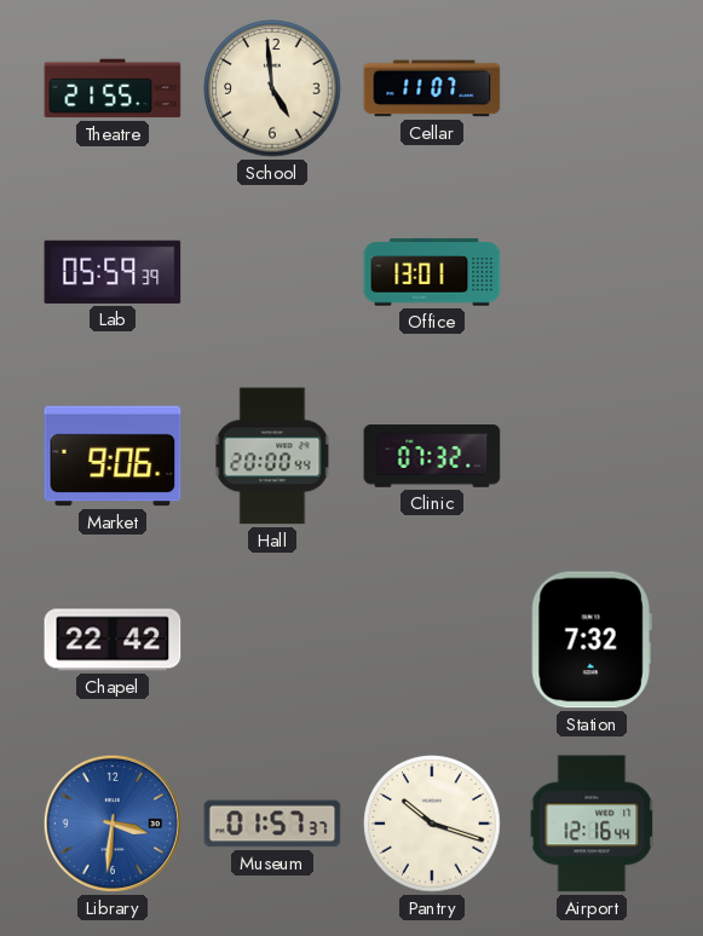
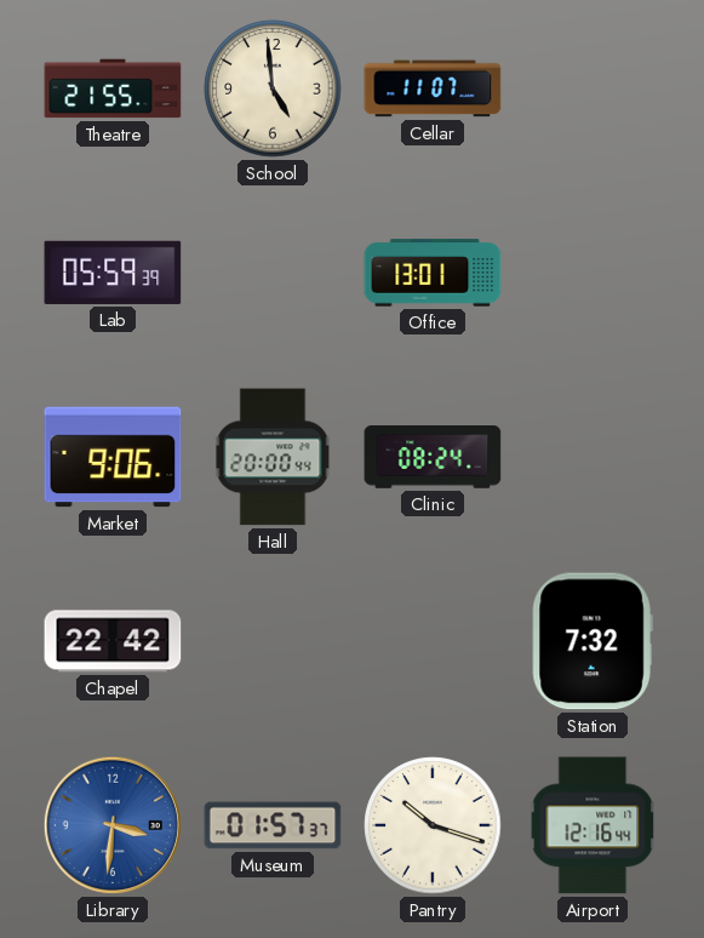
Clinic: 07:32 -> 08:24 (433, 458)
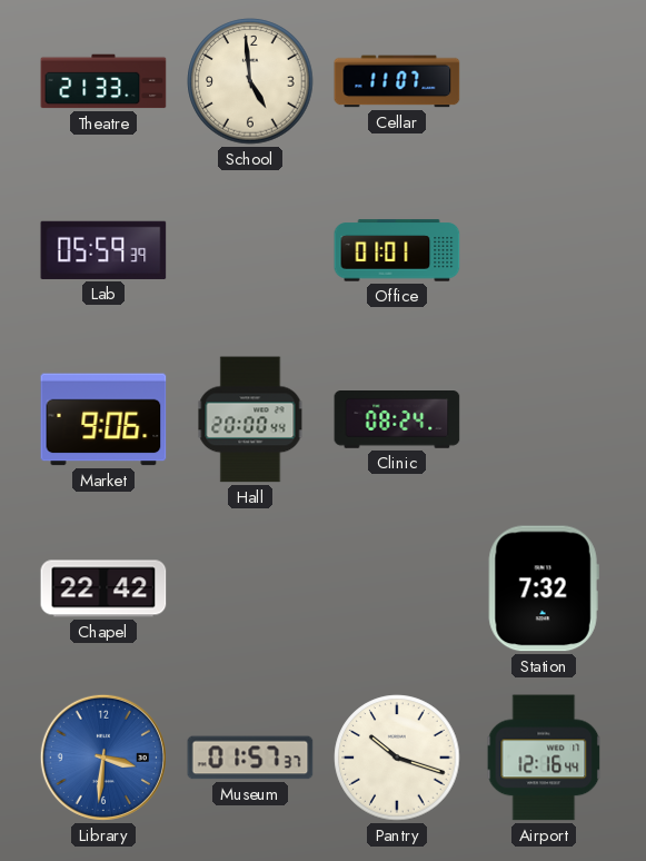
Theatre: 21:55 -> 21:33 (103, 81)
Office: 13:01 -> 01:01 (397, 250)
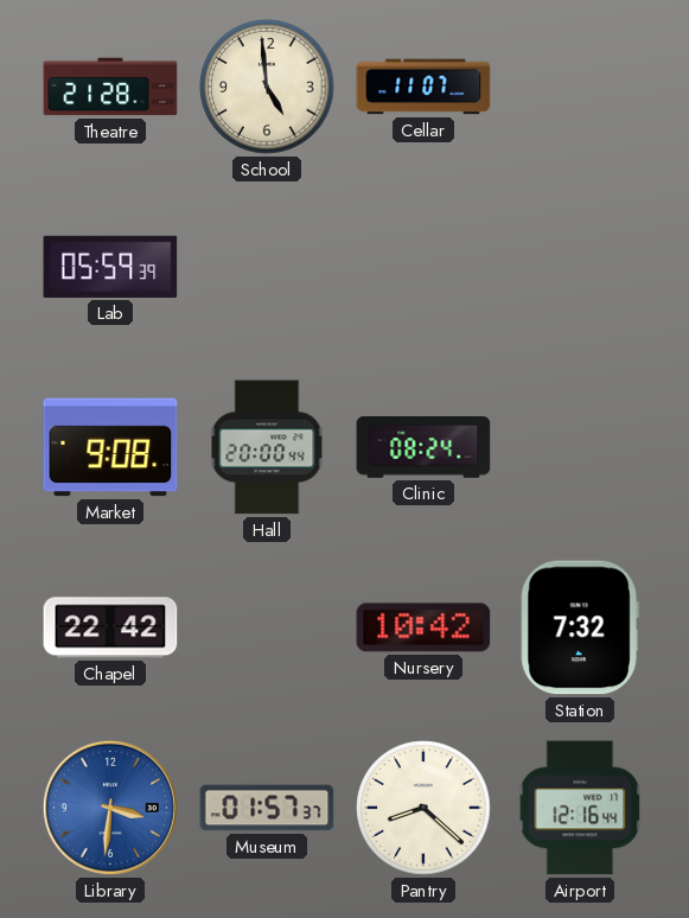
Theatre: 21:33 -> 21:28 (110, 87)
Office: 01:01 -> none (397, 250)
Market: 9:06 -> 9:08 (110, 447)
Nursery: none -> 10:42 (423, 627)
Pantry: 10:18 -> 8:22 (423, 808)
